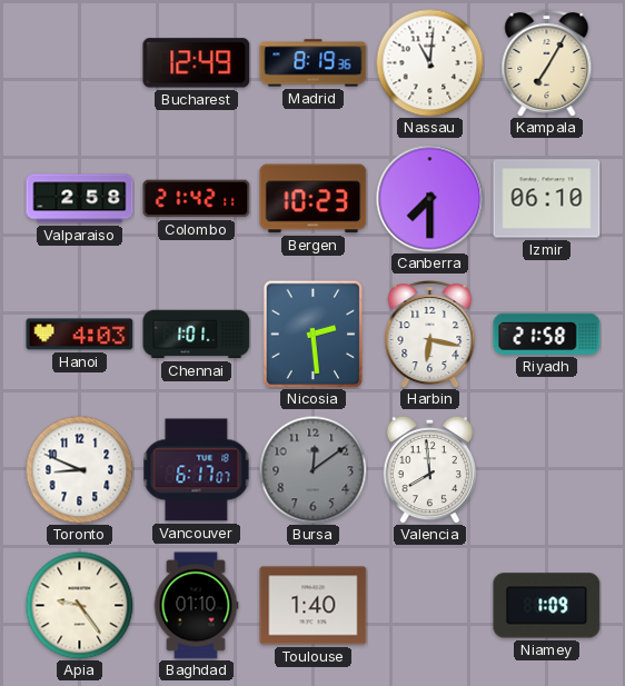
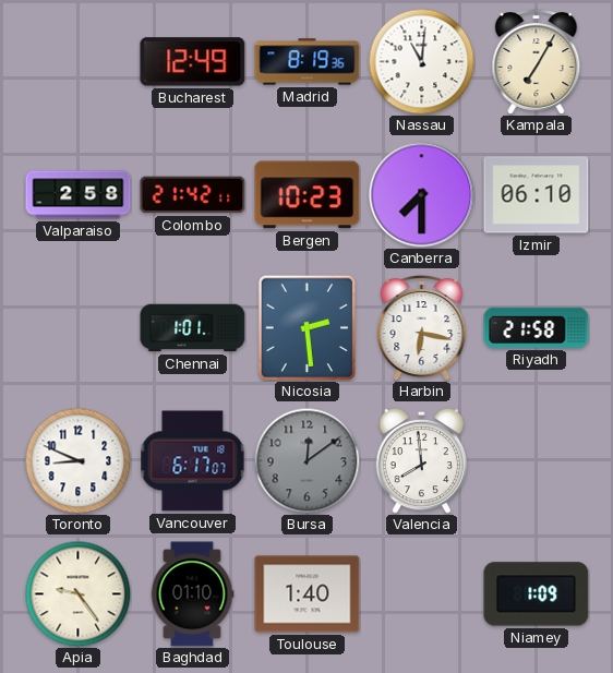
Hanoi: 4:03 -> none (80, 335)
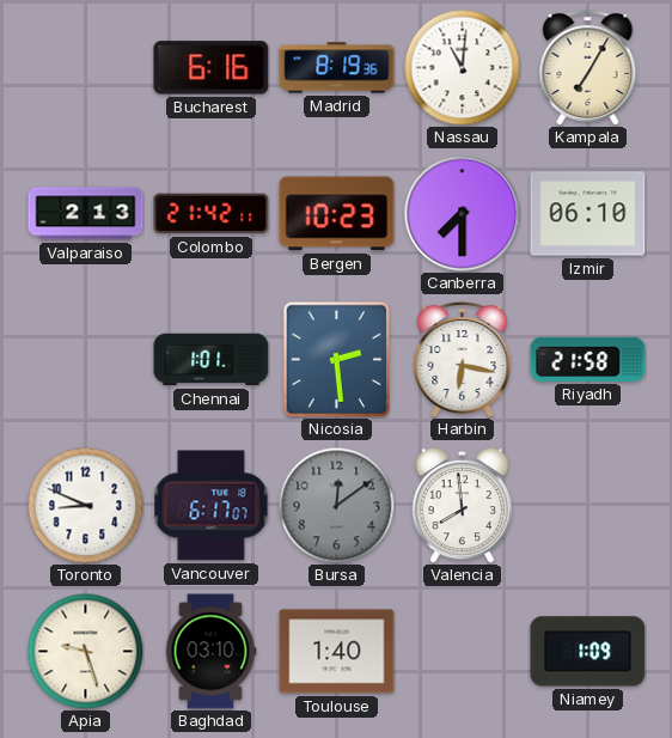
Bucharest: 12:49 -> 6:16 (212, 68)
Valparaiso: 2:58 -> 2:13 (86, 214)
Apia: 9:24 -> 9:27 (85, 651)
Baghdad: 01:10 -> 03:10 (210, 652)
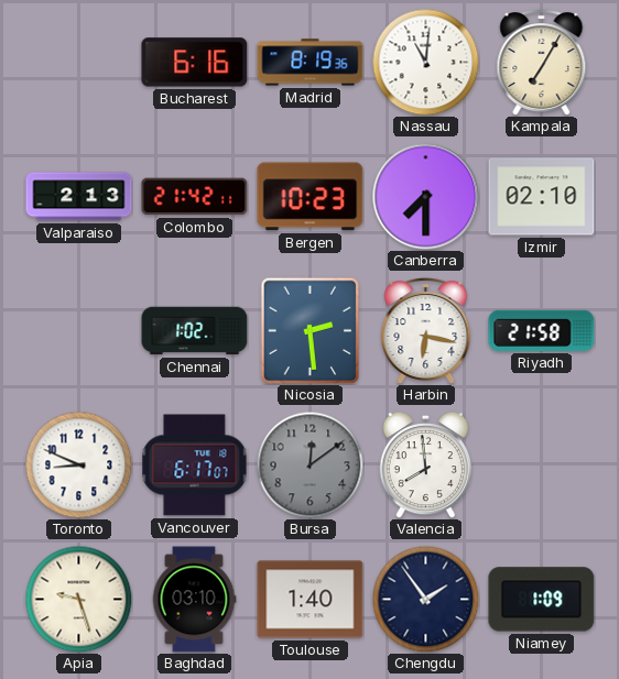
Izmir: 06:10 -> 02:10 (542, 197)
Chennai: 1:01 -> 1:02 (195, 331)
Chengdu: none -> 1:54 (425, 599)
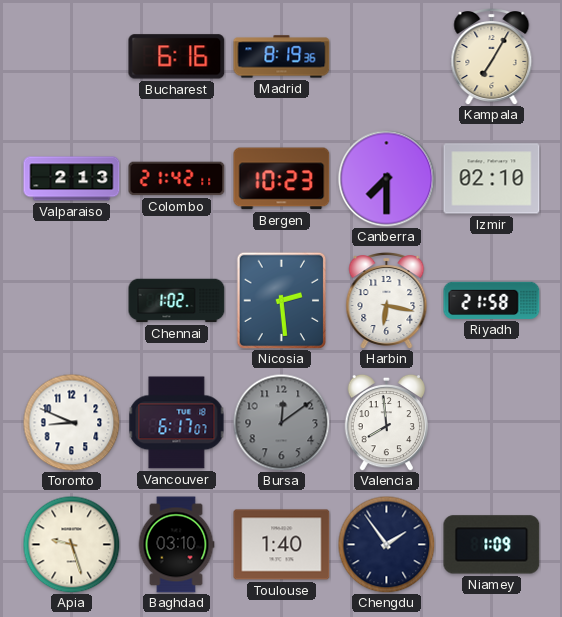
Nassau: 11:01 -> none (425, 62)
